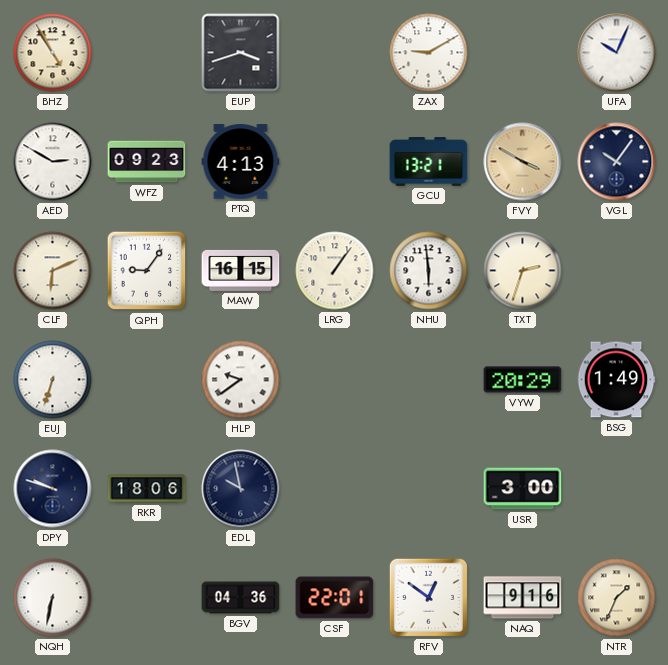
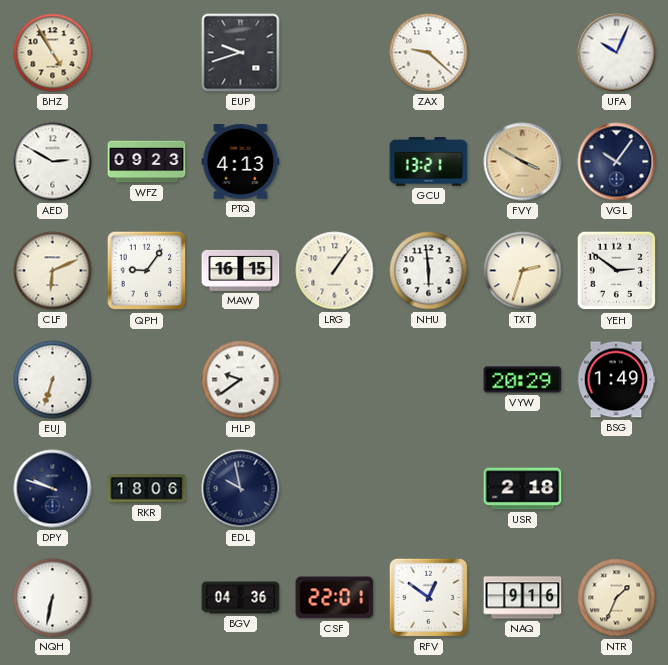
EUP: 3:42 -> 9:42 (241, 53)
ZAX: 9:10 -> 9:22 (429, 53)
YEH: none -> 2:51 (617, 271)
USR: 3:00 -> 2:18 (523, 489)
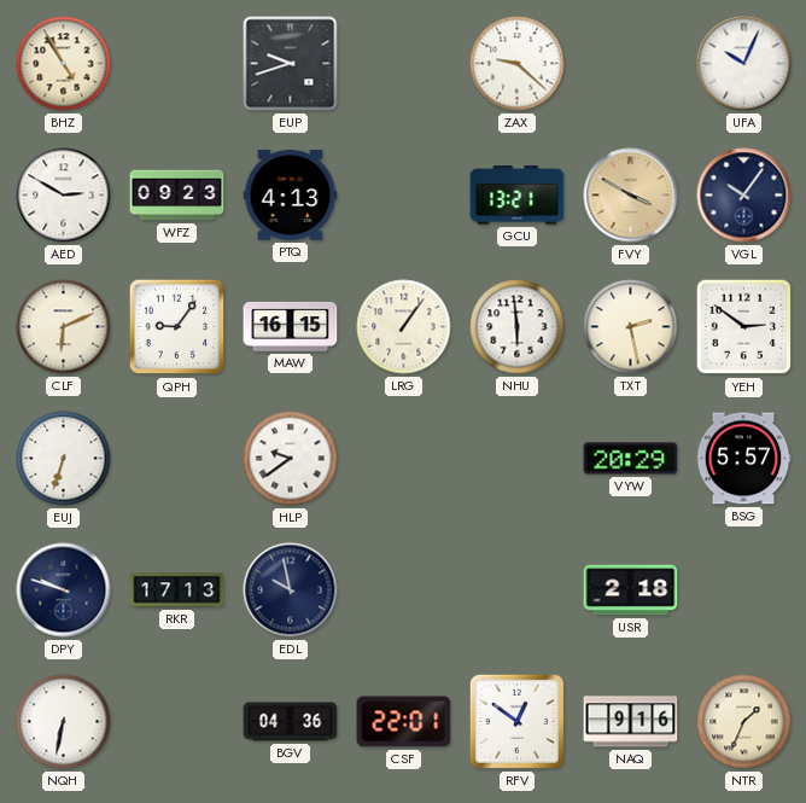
TXT: 2:33 -> 2:28 (631, 327)
BSG: 1:49 -> 5:57 (743, 459)
RKR: 18:06 -> 17:13 (177, 590)
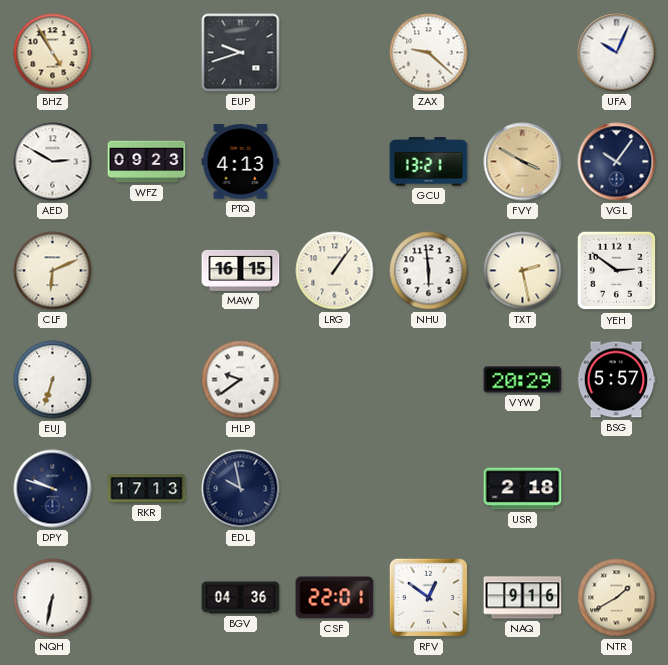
QPH: 9:06 -> none (177, 327)
NTR: 1:34 -> 1:40 (617, 598)
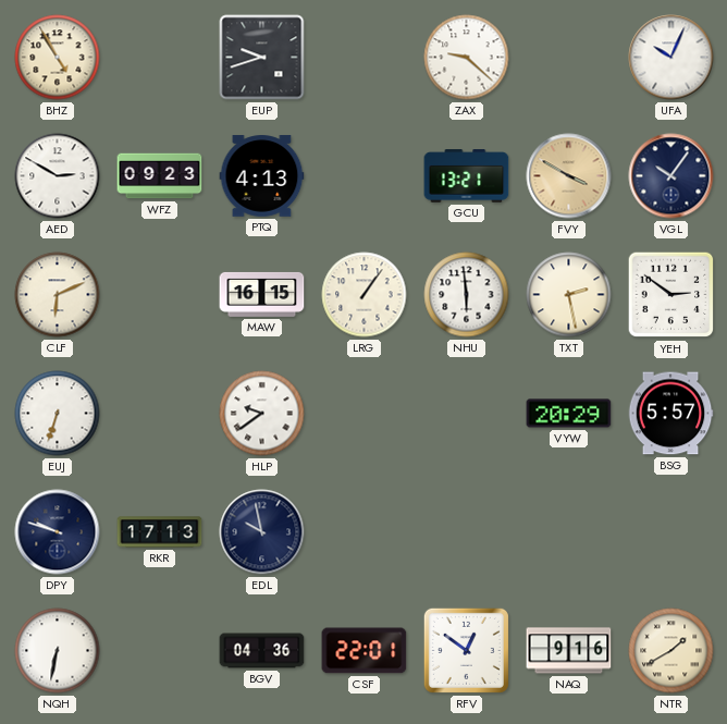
USR: 2:18 -> none (523, 489)
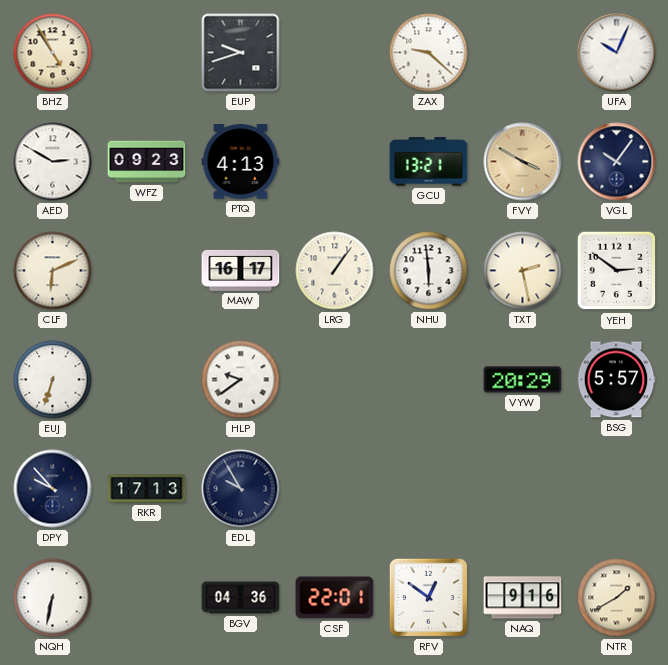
MAW: 16:15 -> 16:17 (241, 270)
DPY: 9:48 -> 9:53 (53, 489)
EDL: 9:58 -> 9:55 (241, 489)
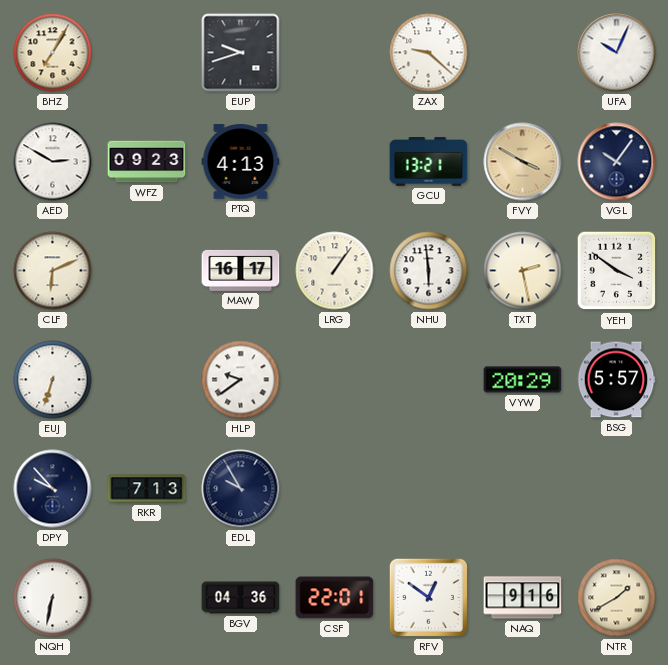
BHZ: 4:55 -> 7:05 (53, 53)
YEH: 2:51 -> 3:51 (617, 271)
RKR: 17:13 -> 7:13 (147, 489)
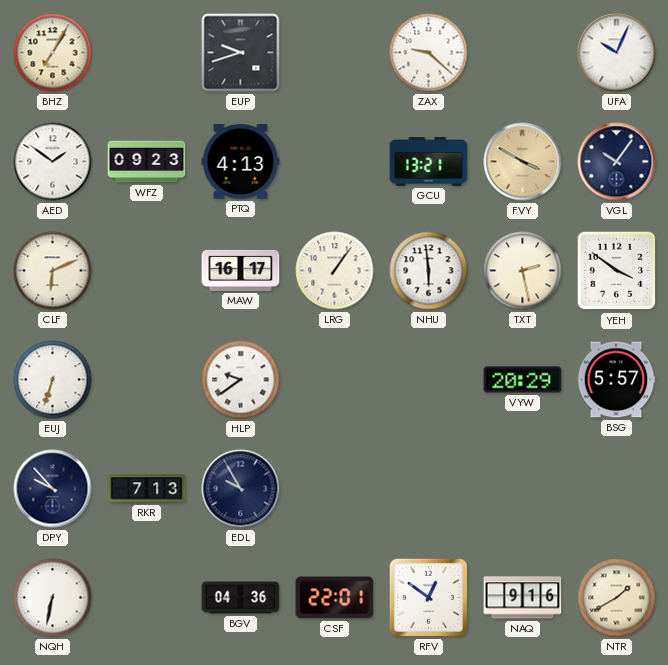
AED: 2:50 -> 1:51 (53, 162)
